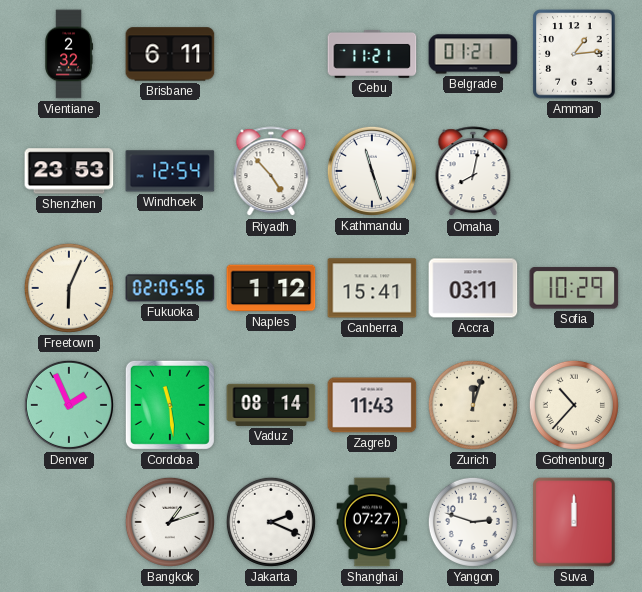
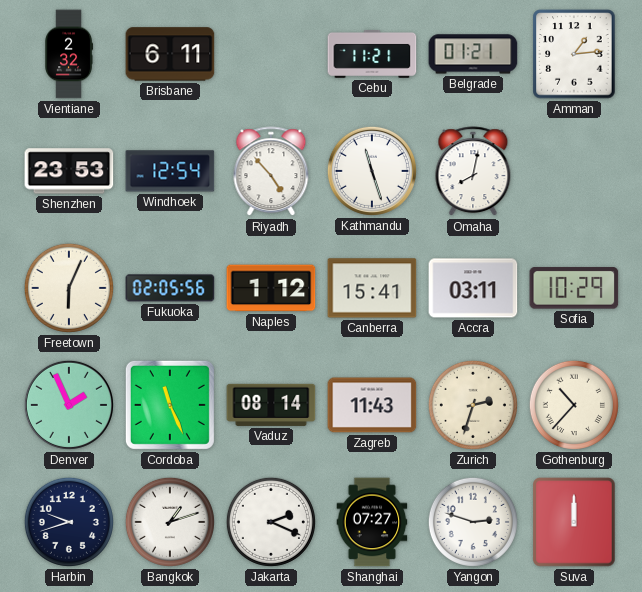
Cordoba: 11:29 -> 11:26 (170, 405)
Zurich: 12:03 -> 2:33 (473, 405)
Harbin: none -> 9:42 (69, 522)
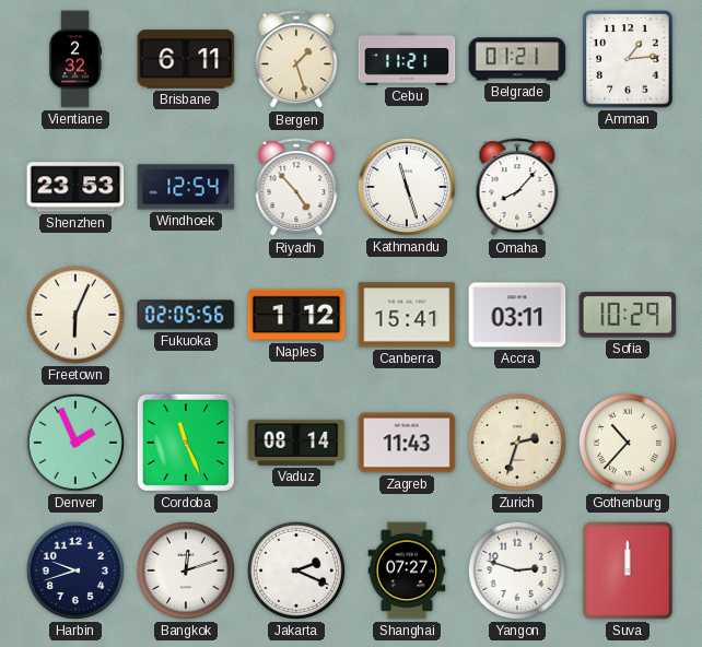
Bergen: none -> 1:27 (296, 60)
Omaha: 8:02 -> 8:07 (517, 188)
Bangkok: 1:12 -> 12:12 (186, 570)
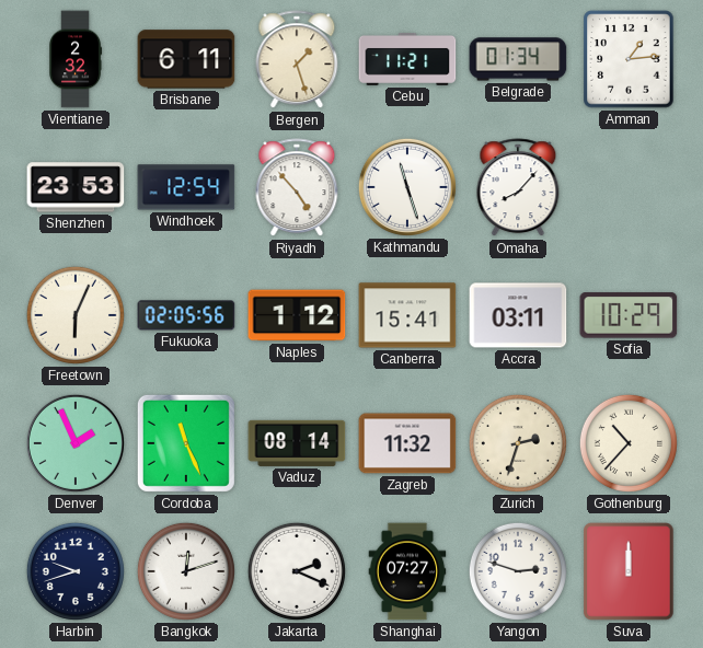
Belgrade: 01:21 -> 01:34 (518, 59)
Zagreb: 11:43 -> 11:32 (407, 443)
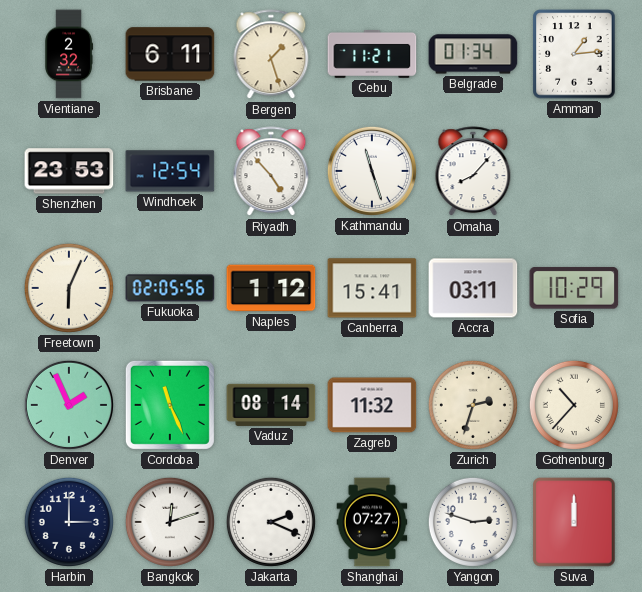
Harbin: 9:42 -> 3:00 (69, 522)
